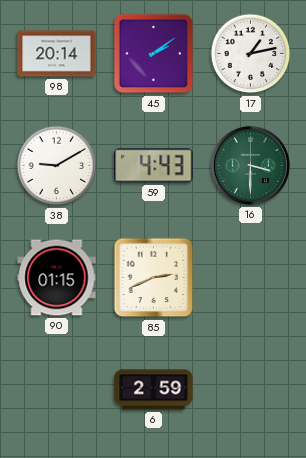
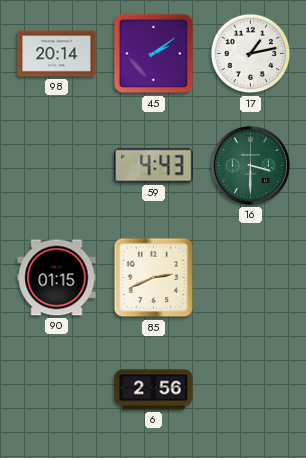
38: 9:10 -> none (57, 166)
6: 2:59 -> 2:56 (154, 390)
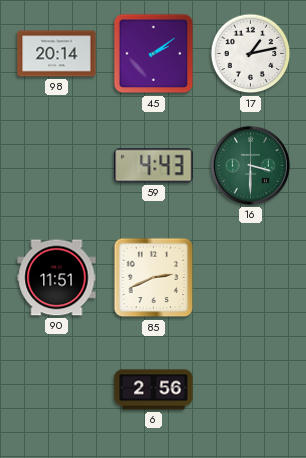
90: 01:15 -> 11:51 (57, 278)
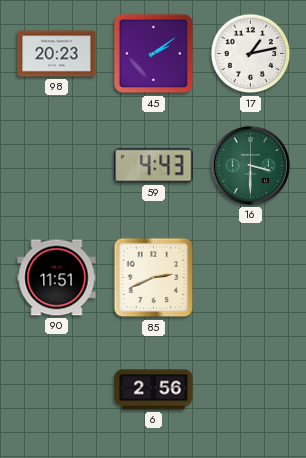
98: 20:14 -> 20:23 (57, 54)
